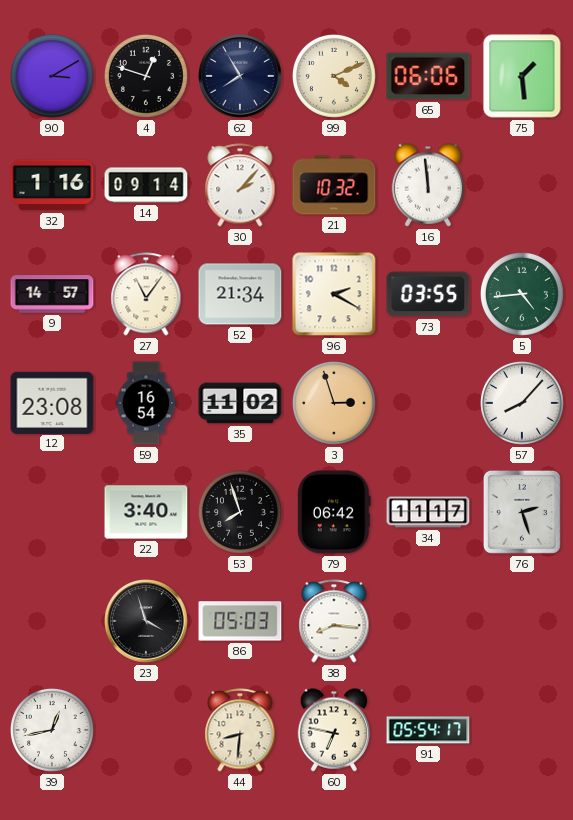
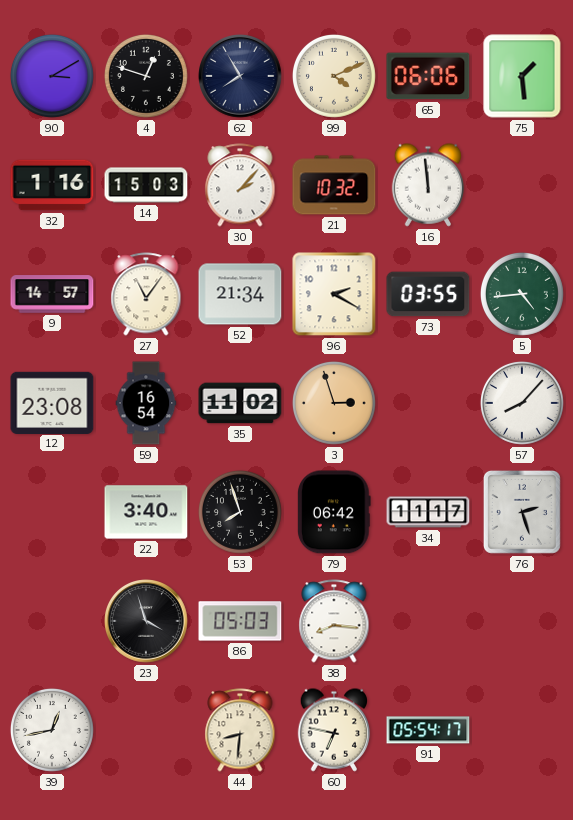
14: 09:14 -> 15:03 (146, 185)
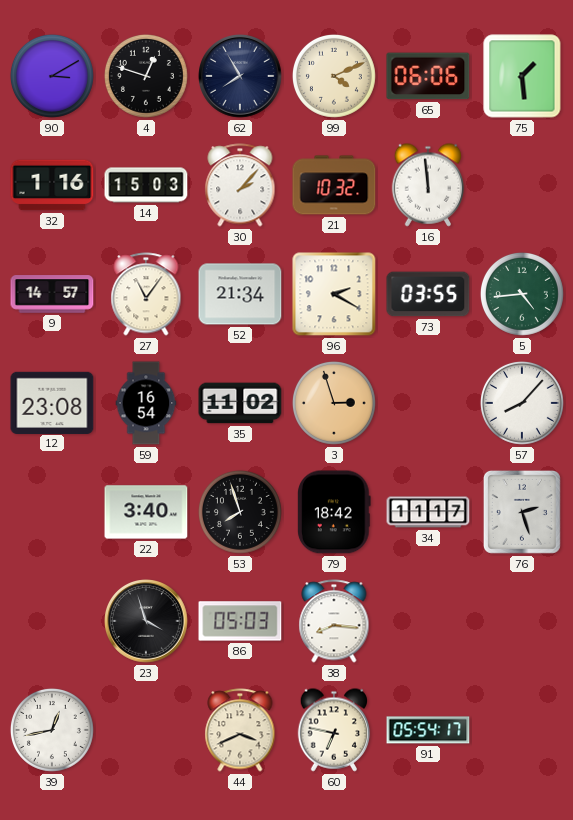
79: 06:42 -> 18:42 (334, 512)
44: 8:31 -> 3:41 (240, 730)
